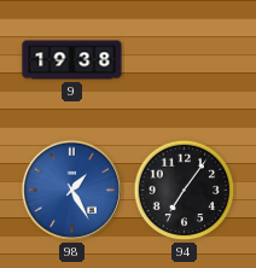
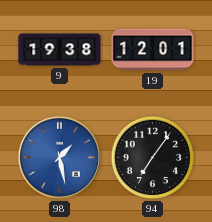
19: none -> 12:01 (153, 50)
98: 1:25 -> 1:28 (59, 157)
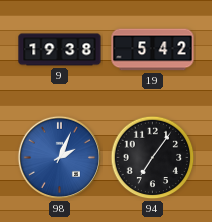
19: 12:01 -> 5:42 (153, 50)
98: 1:28 -> 2:04 (59, 157)
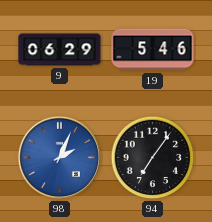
9: 19:38 -> 06:29 (60, 50)
19: 5:42 -> 5:46 (153, 50)
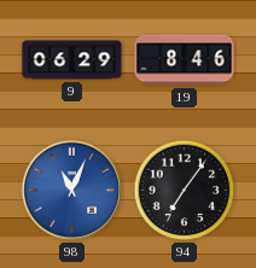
19: 5:46 -> 8:46 (185, 60)
98: 2:04 -> 11:04 (71, 190)
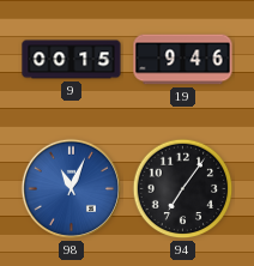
9: 06:29 -> 00:15 (72, 60)
19: 8:46 -> 9:46 (183, 60)
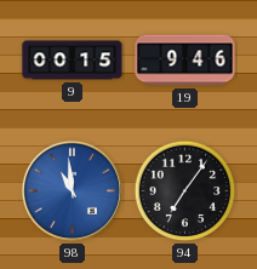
98: 11:04 -> 10:59 (72, 190)
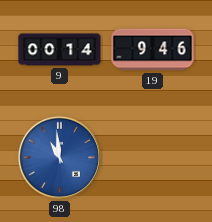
9: 00:15 -> 00:14 (60, 50)
94: 7:06 -> none (185, 191)
